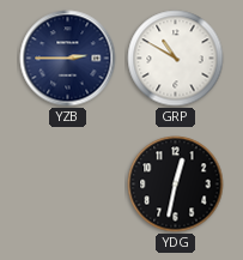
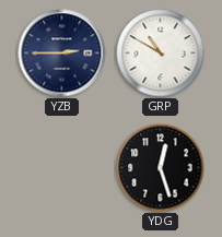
YDG: 12:32 -> 12:27 (161, 168)
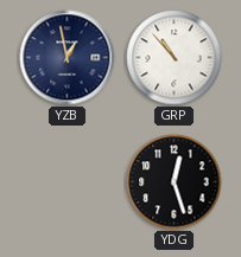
YZB: 2:45 -> 12:58 (68, 58)
GRP: 10:50 -> 10:53 (175, 58)
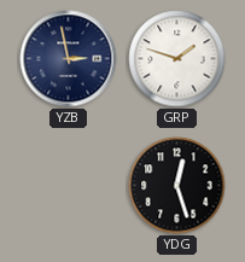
YZB: 12:58 -> 2:58 (69, 59)
GRP: 10:53 -> 1:48 (177, 59)
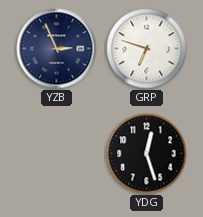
YZB: 2:58 -> 2:56 (57, 49)
GRP: 1:48 -> 6:48 (147, 49)
